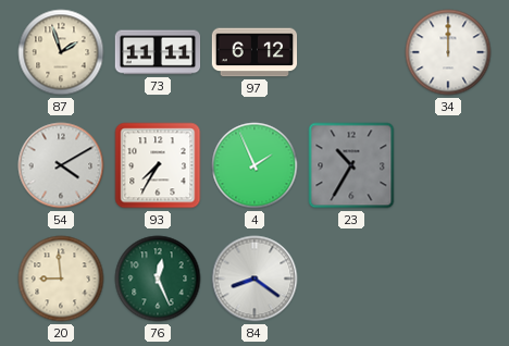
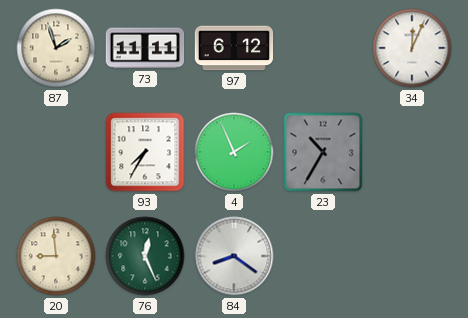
34: 12:00 -> 12:04 (412, 48)
54: 4:10 -> none (61, 165)
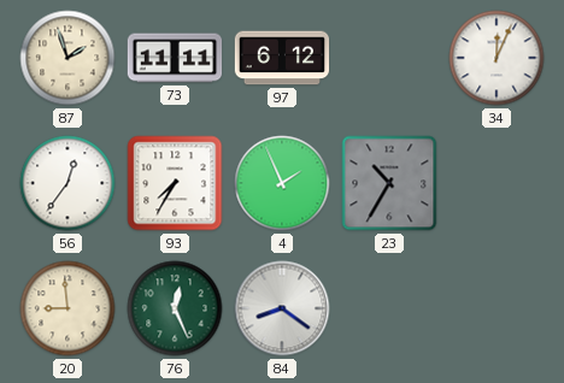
56: none -> 12:36 (67, 183)
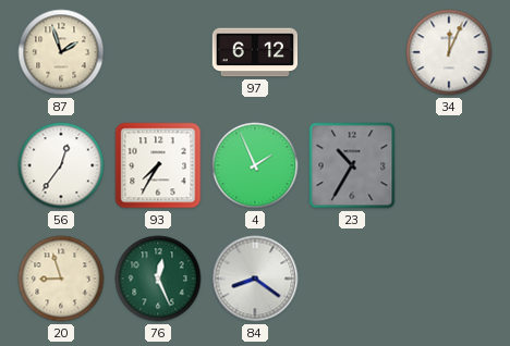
73: 11:11 -> none (175, 58)
20: 8:59 -> 8:57 (61, 279)
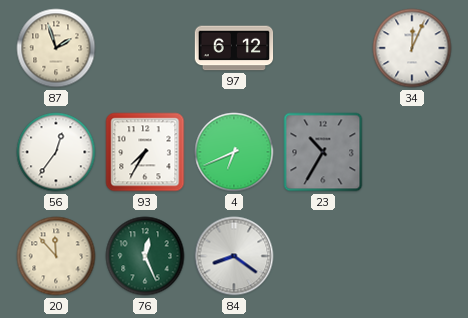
4: 1:56 -> 6:41 (234, 152)
20: 8:57 -> 11:53 (56, 256)
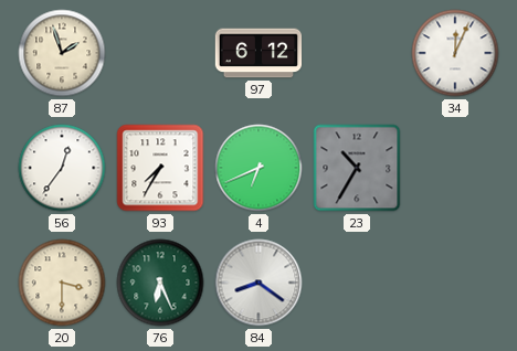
20: 11:53 -> 3:30 (62, 283)
76: 12:26 -> 6:26 (160, 283)
